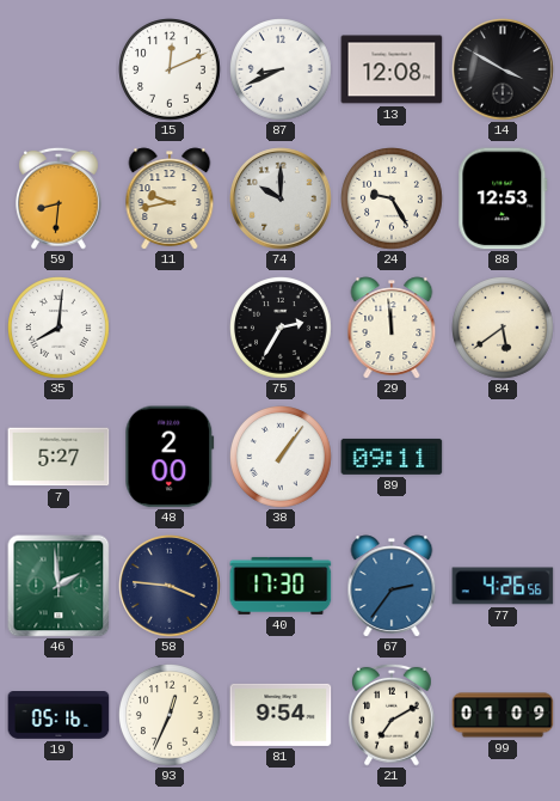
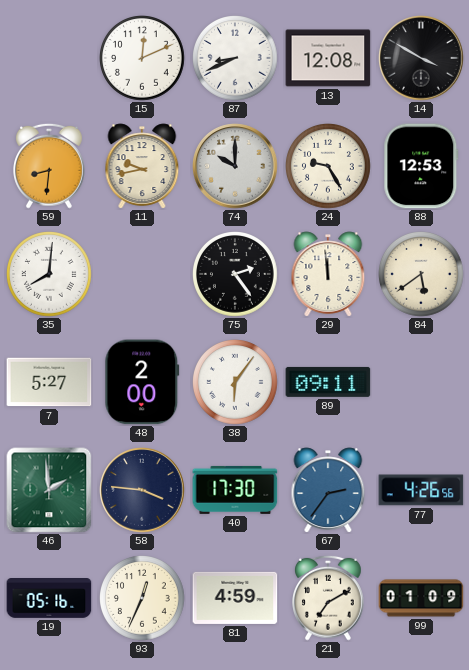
75: 2:35 -> 2:24 (236, 275)
38: 1:06 -> 6:06 (236, 383)
81: 9:54 -> 4:59 (235, 598)
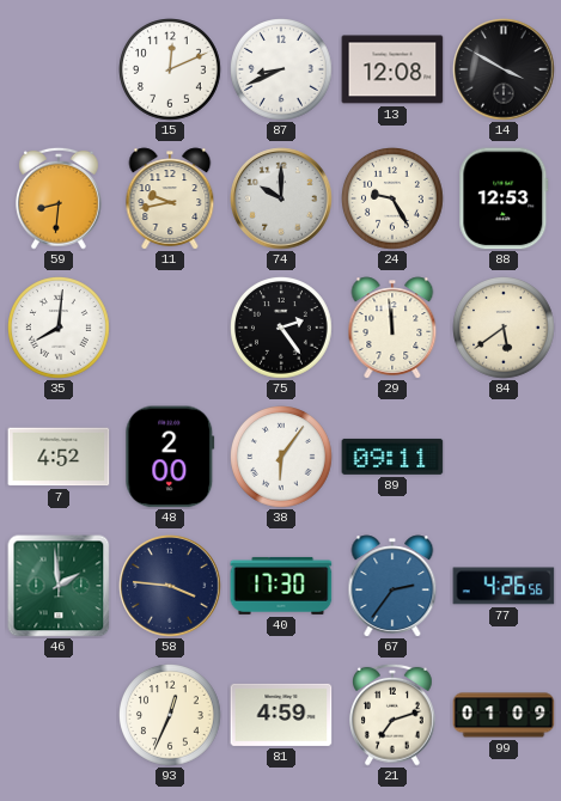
7: 5:27 -> 4:52 (59, 457)
19: 05:16 -> none (49, 599)
21: 7:10 -> 7:12 (394, 715)
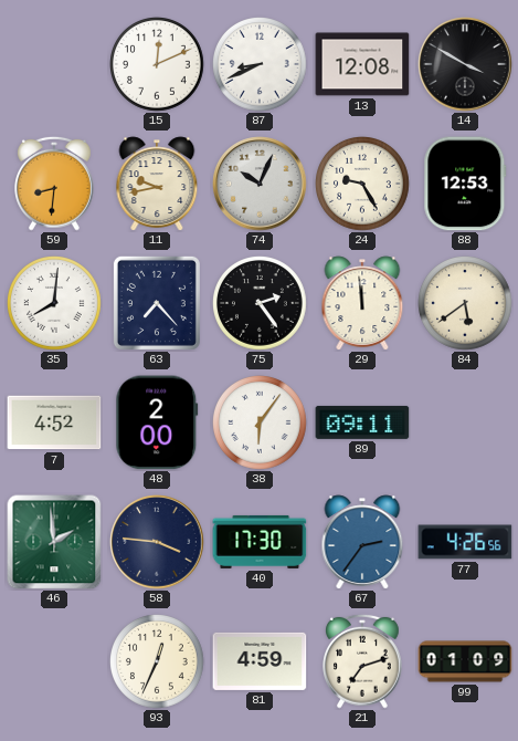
74: 10:00 -> 10:04 (260, 184)
63: none -> 7:23 (157, 303)
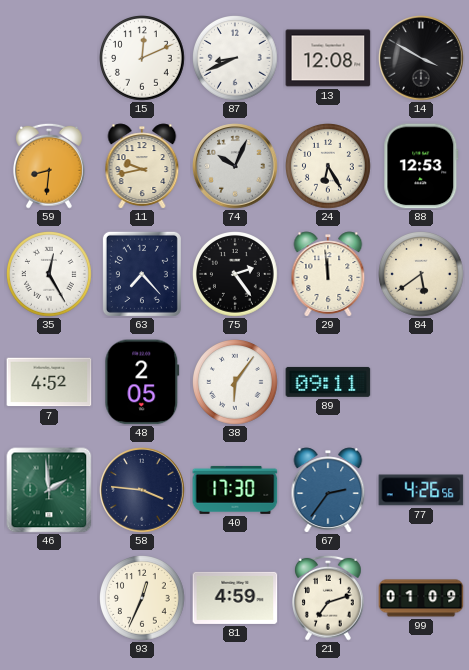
24: 9:25 -> 6:25 (329, 167)
35: 8:01 -> 12:25 (50, 275)
48: 2:00 -> 2:05 (142, 382)
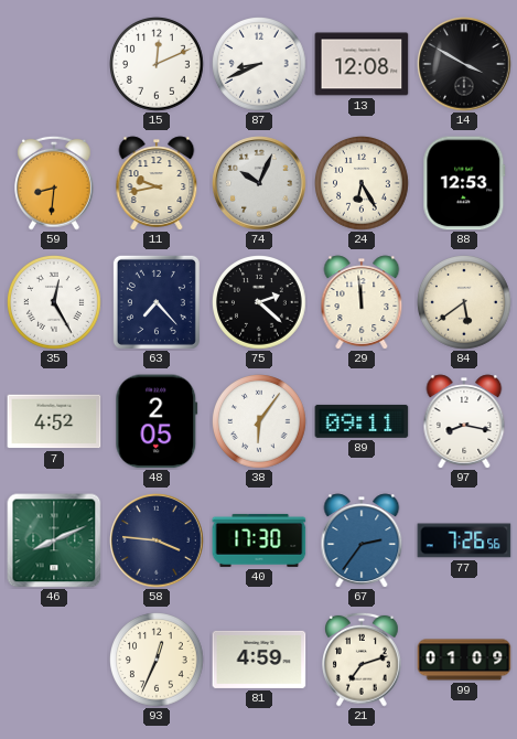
75: 2:24 -> 2:22 (260, 303)
97: none -> 8:17 (464, 421)
46: 1:59 -> 8:11 (54, 540)
77: 4:26 -> 7:26 (464, 540)
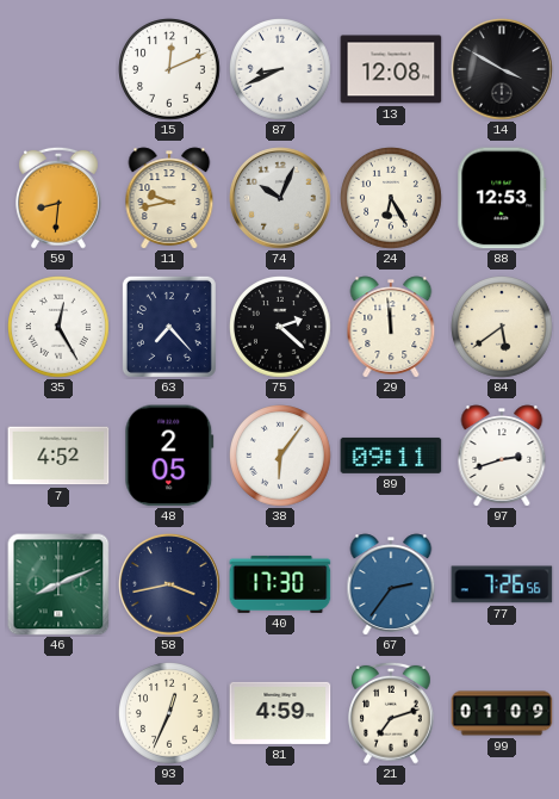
97: 8:17 -> 2:42 (502, 456)
58: 3:46 -> 3:43 (169, 584)
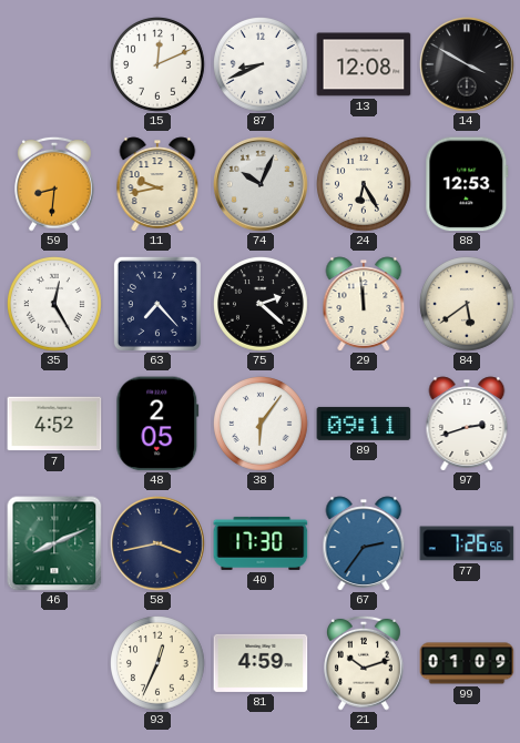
21: 7:12 -> 10:12 (365, 663)
